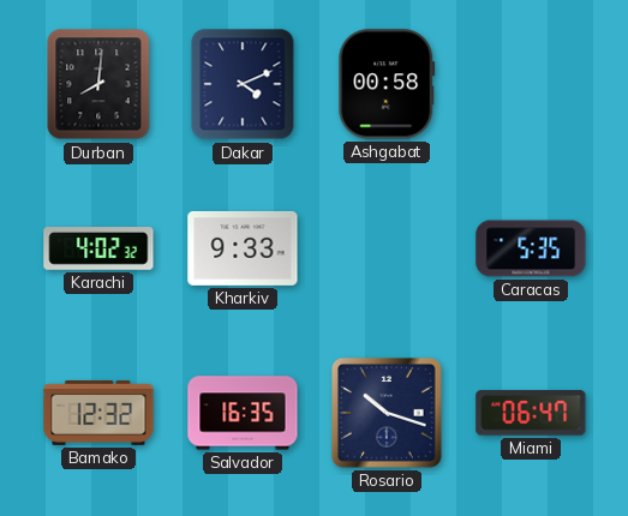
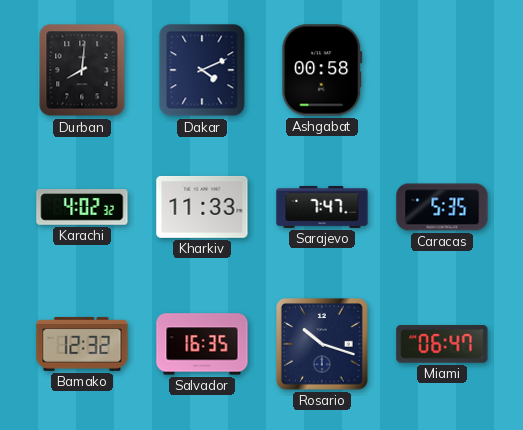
Kharkiv: 9:33 -> 11:33 (202, 207)
Sarajevo: none -> 7:47 (322, 207)
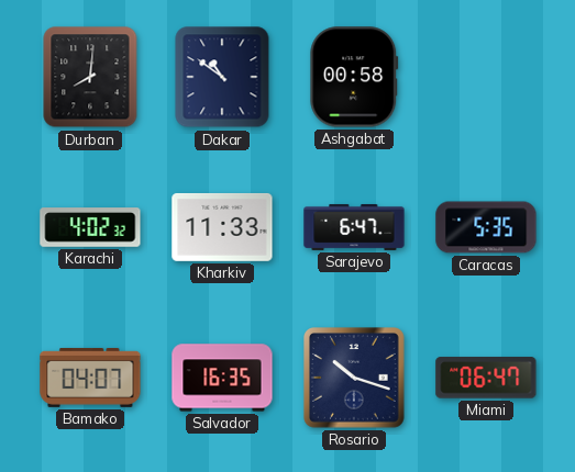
Dakar: 4:11 -> 10:51 (222, 77)
Sarajevo: 7:47 -> 6:47 (354, 227)
Bamako: 12:32 -> 04:07 (90, 378)
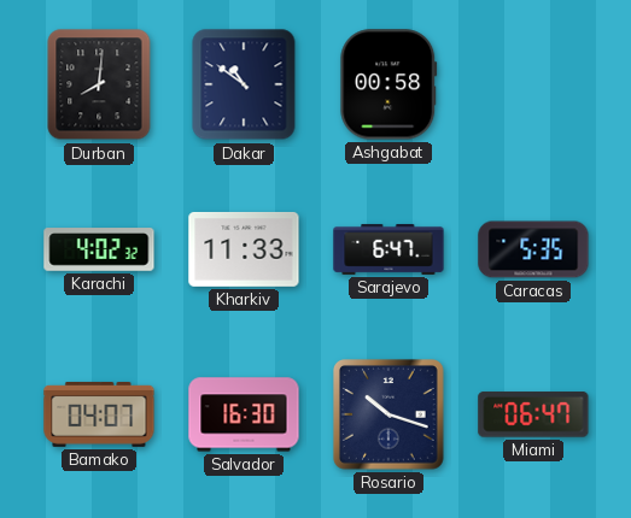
Salvador: 16:35 -> 16:30 (244, 414)
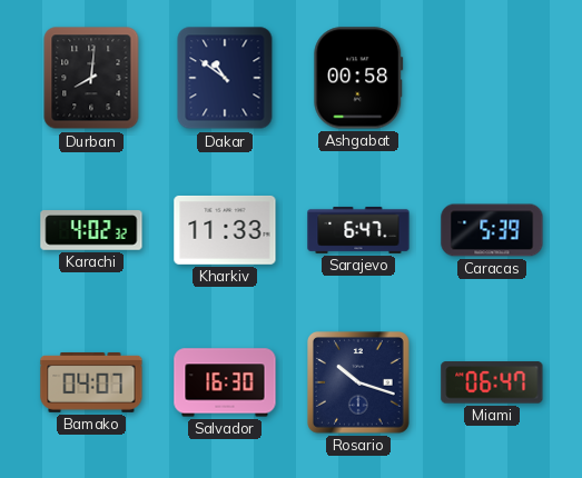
Caracas: 5:35 -> 5:39 (492, 230)
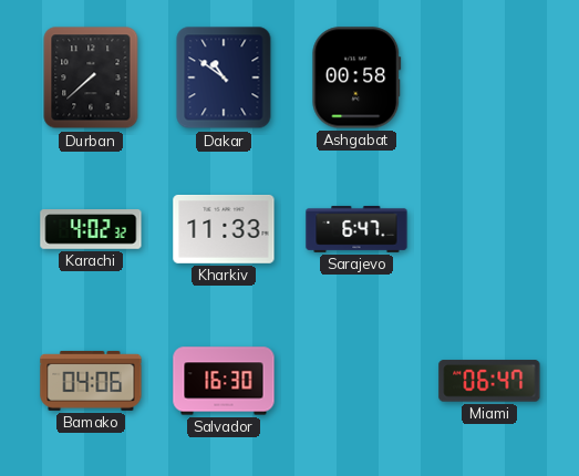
Durban: 8:01 -> 7:38 (91, 77)
Caracas: 5:39 -> none (492, 230)
Bamako: 04:07 -> 04:06 (91, 381)
Rosario: 10:18 -> none (359, 384)
